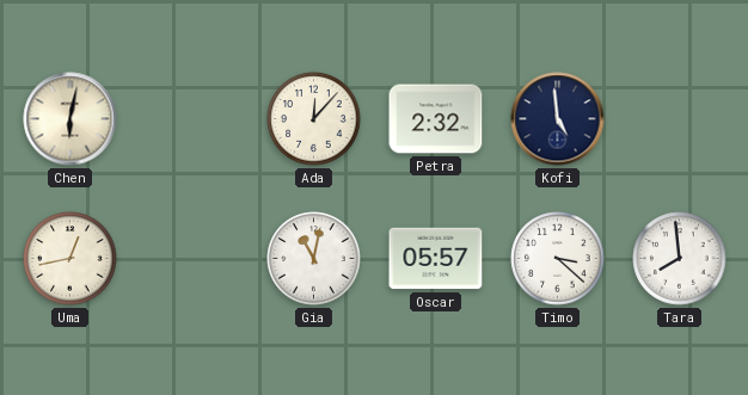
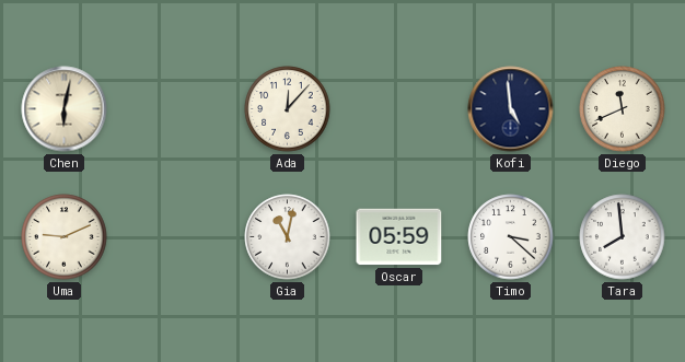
Petra: 2:32 -> none (436, 119)
Diego: none -> 11:41 (623, 109)
Uma: 12:43 -> 9:11 (65, 237)
Oscar: 05:57 -> 05:59 (399, 237)
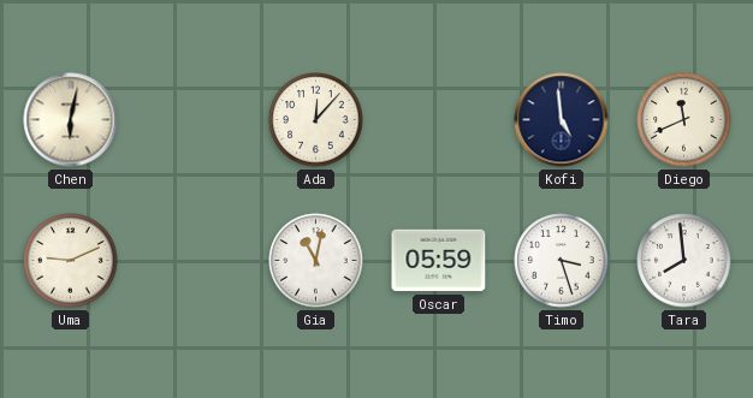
Timo: 3:22 -> 3:27 (562, 261)
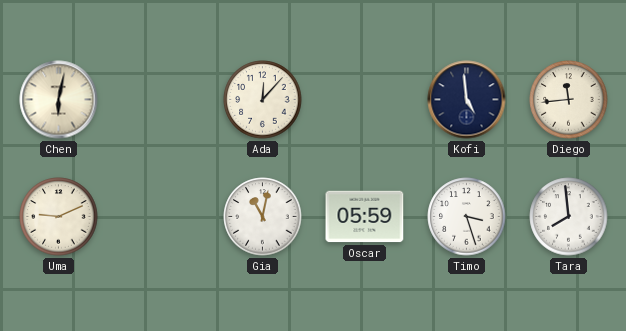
Diego: 11:41 -> 11:44 (569, 100)
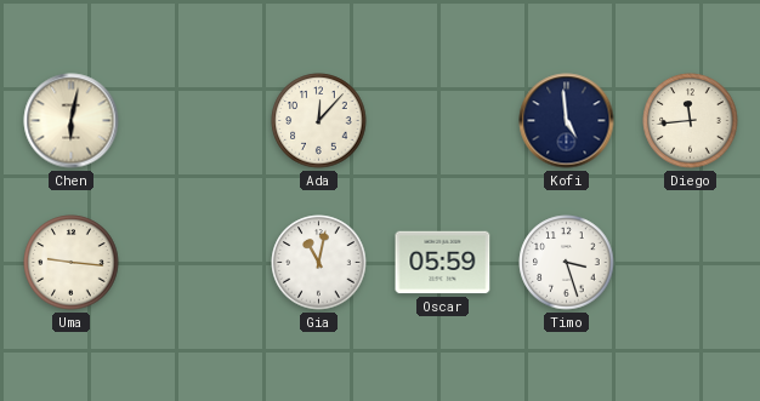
Uma: 9:11 -> 9:16 (72, 263)
Tara: 7:59 -> none (569, 217)
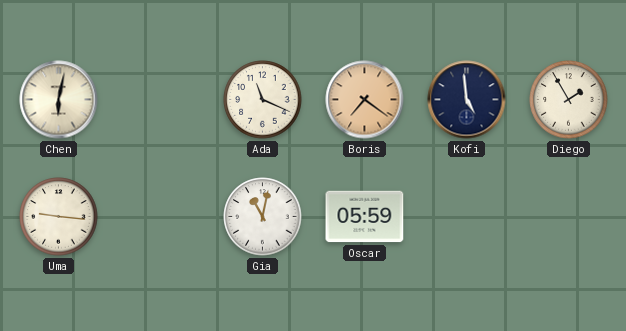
Ada: 12:07 -> 11:19 (263, 100)
Boris: none -> 7:21 (365, 100)
Diego: 11:44 -> 1:55 (569, 100)
Timo: 3:27 -> none (567, 263)
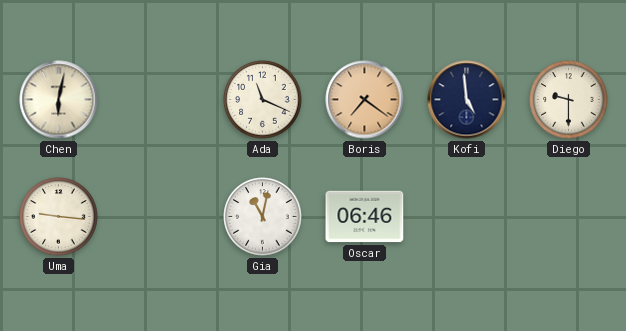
Diego: 1:55 -> 9:30 (569, 100)
Oscar: 05:59 -> 06:46 (365, 217)
